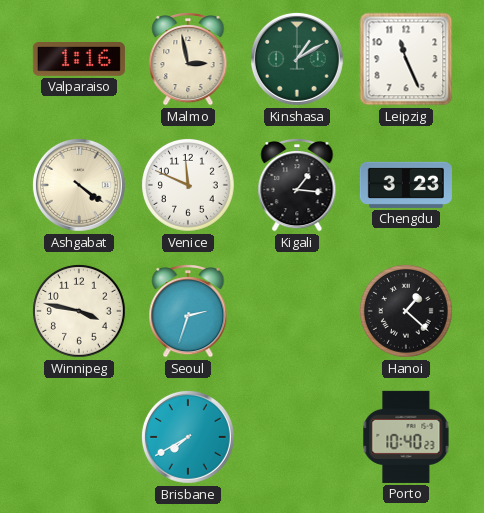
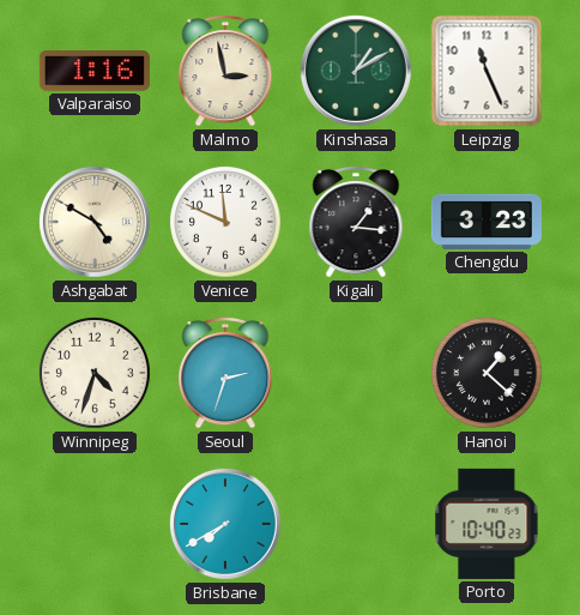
Ashgabat: 4:21 -> 4:50 (95, 222)
Winnipeg: 3:47 -> 4:33 (96, 374)
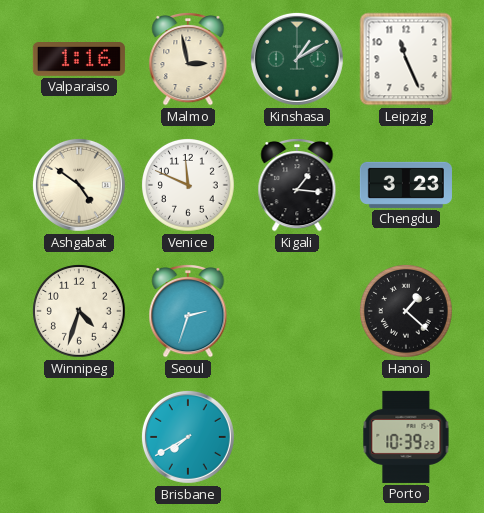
Ashgabat: 4:50 -> 4:51 (79, 185)
Porto: 10:40 -> 10:39 (406, 437)
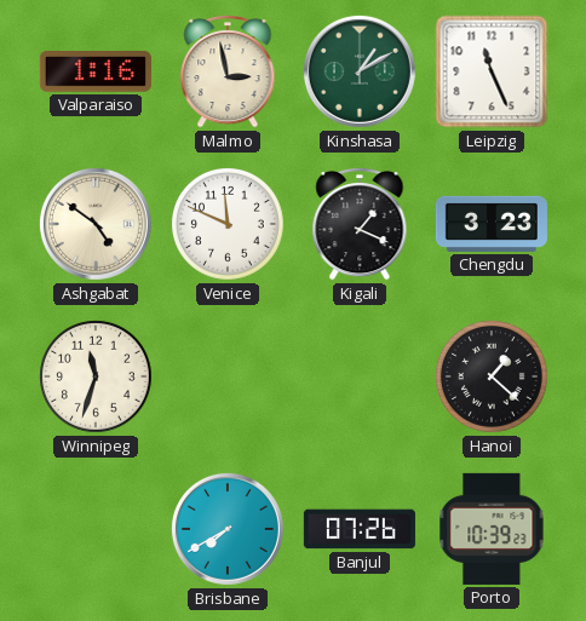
Kigali: 1:16 -> 1:19 (360, 224)
Winnipeg: 4:33 -> 11:33 (97, 378)
Seoul: 2:33 -> none (188, 311)
Banjul: none -> 07:26 (360, 529)
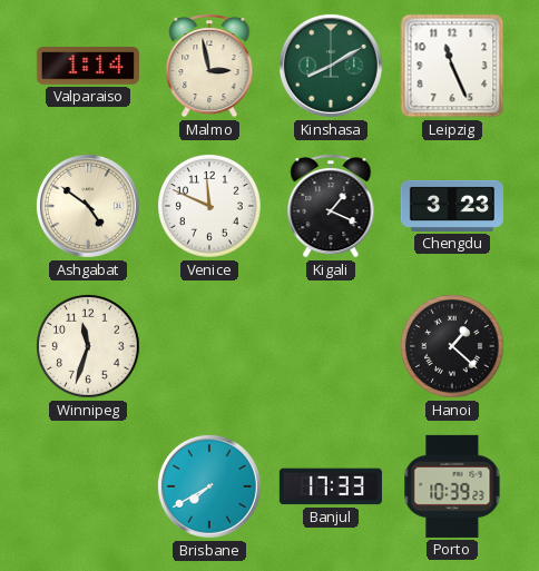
Valparaiso: 1:16 -> 1:14 (88, 67)
Kinshasa: 1:10 -> 8:10 (331, 66)
Banjul: 07:26 -> 17:33 (331, 486)
